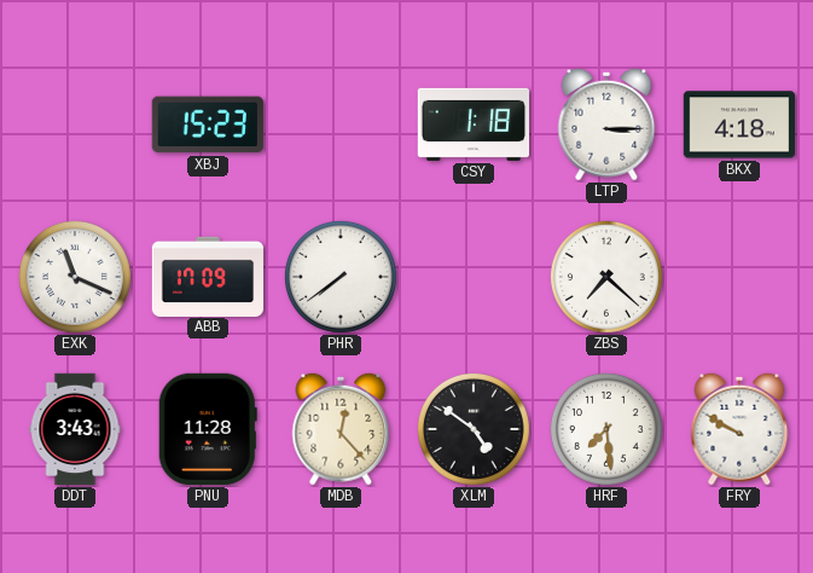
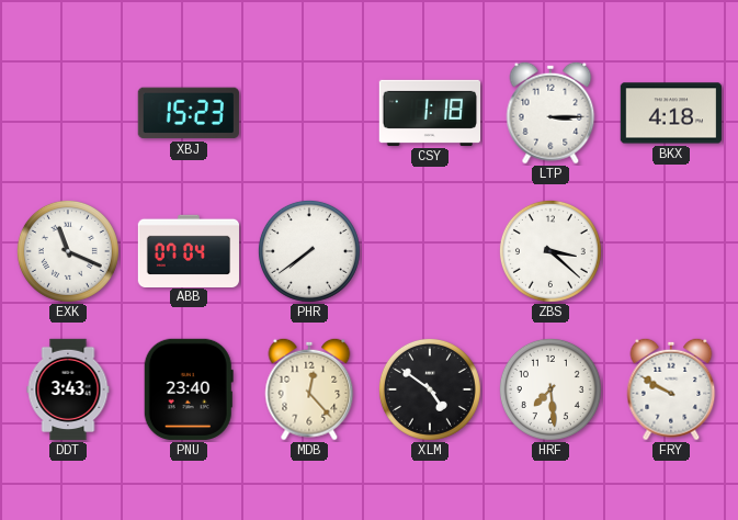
ABB: 17:09 -> 07:04 (189, 250)
ZBS: 7:22 -> 3:22 (550, 251)
PNU: 11:28 -> 23:40 (189, 389)
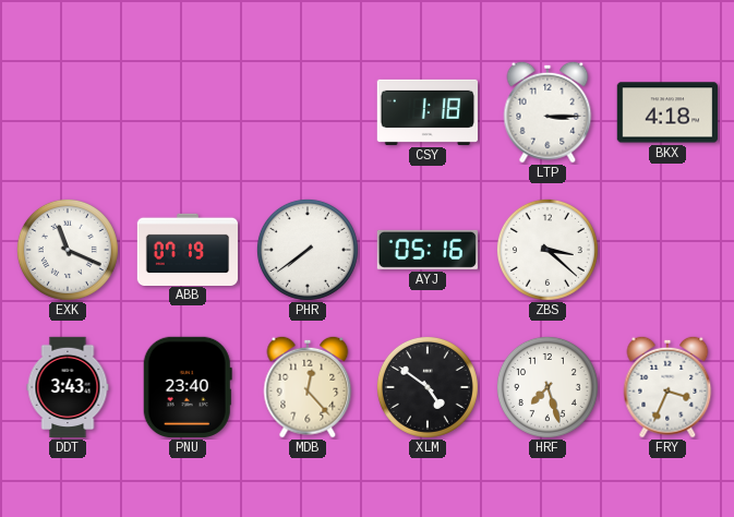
XBJ: 15:23 -> none (189, 113)
ABB: 07:04 -> 07:19 (188, 249)
AYJ: none -> 05:16 (428, 250)
HRF: 7:29 -> 7:27 (548, 387)
FRY: 9:50 -> 3:34 (667, 387)
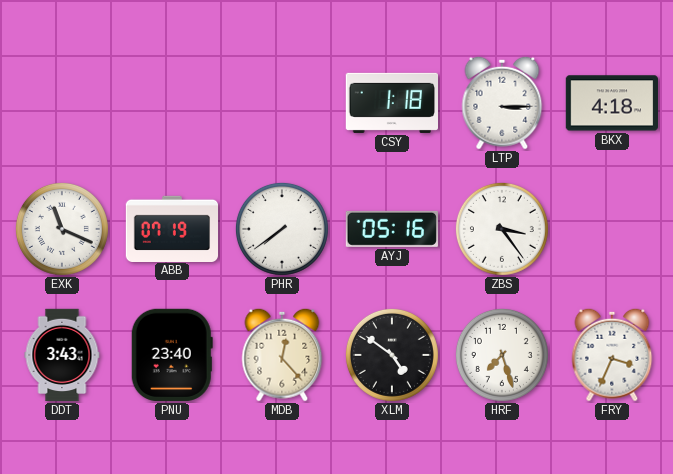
ZBS: 3:22 -> 3:24 (502, 229)
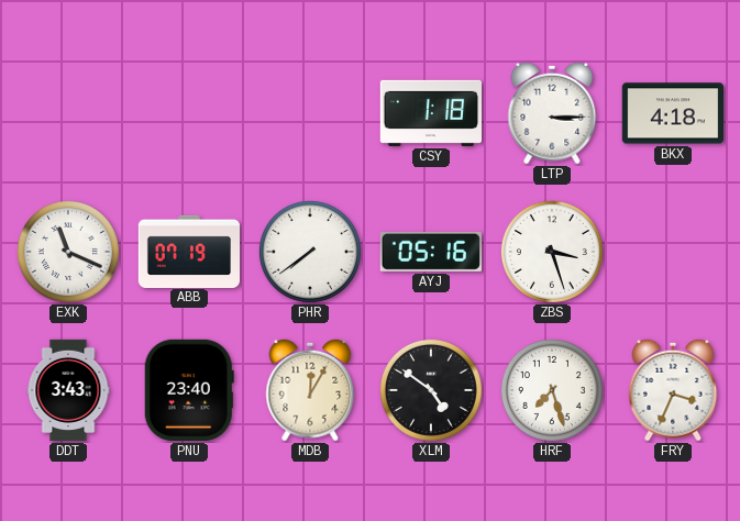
ZBS: 3:24 -> 3:27 (552, 252)
MDB: 12:23 -> 12:05 (310, 390)
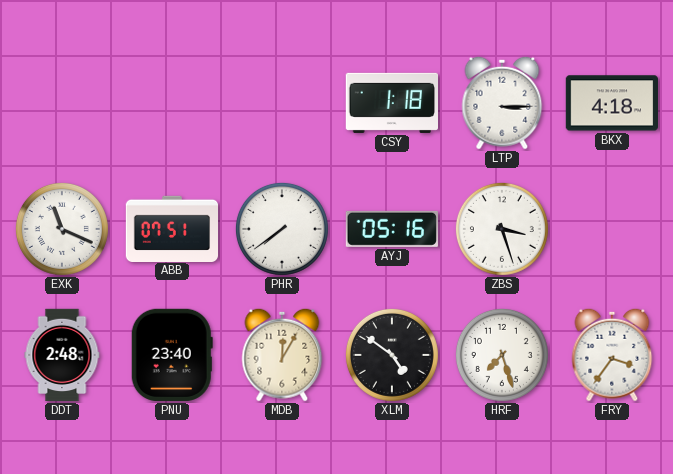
ABB: 07:19 -> 07:51 (172, 228)
DDT: 3:43 -> 2:48 (62, 355)
FRY: 3:34 -> 3:36 (612, 355)
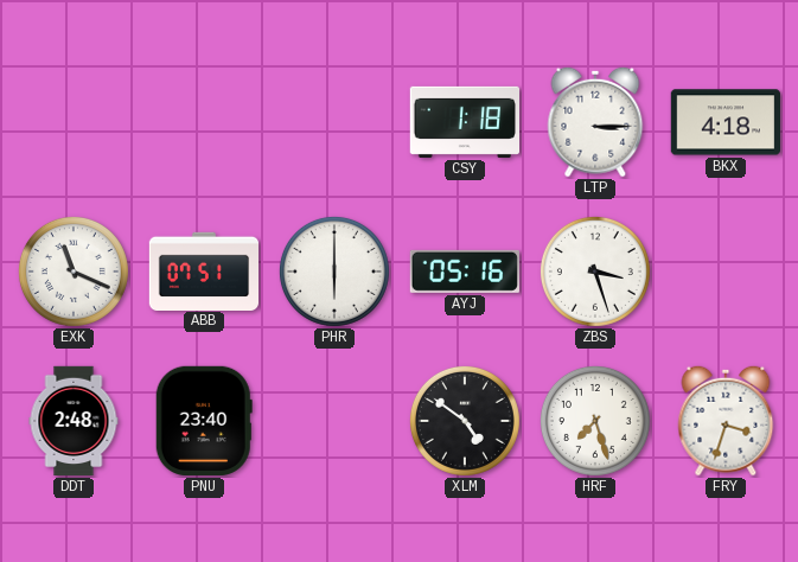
PHR: 7:39 -> 6:00 (334, 272)
MDB: 12:05 -> none (282, 355)
FRY: 3:36 -> 3:33 (726, 421)
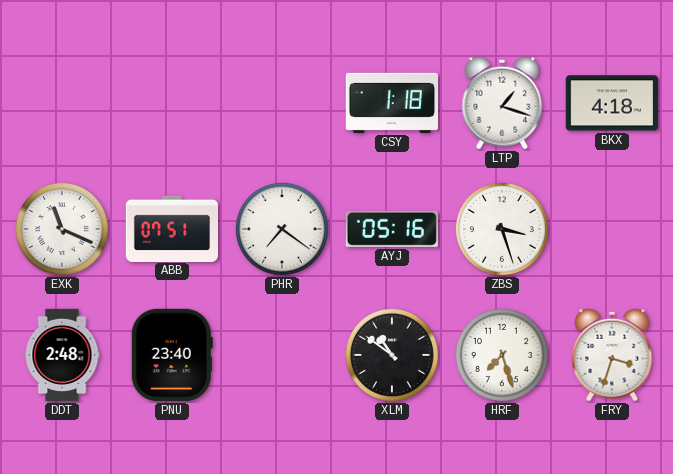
LTP: 3:15 -> 1:18 (502, 103)
PHR: 6:00 -> 7:21 (282, 229)
XLM: 4:51 -> 10:51 (392, 355)
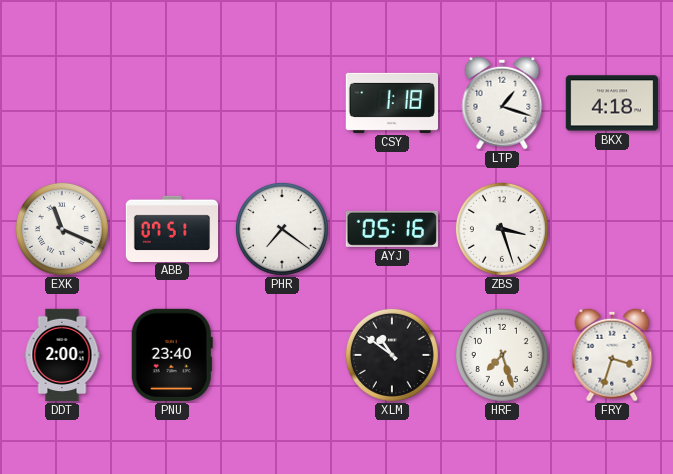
DDT: 2:48 -> 2:00 (62, 355)
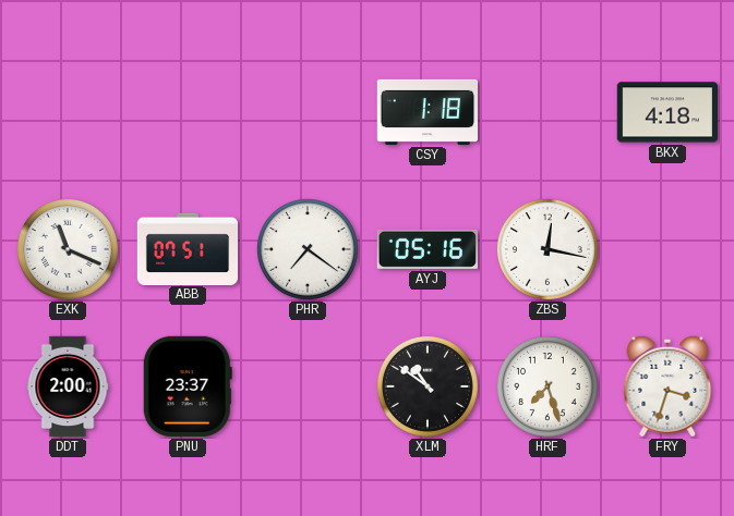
LTP: 1:18 -> none (502, 103)
ZBS: 3:27 -> 12:17 (548, 249)
PNU: 23:40 -> 23:37 (188, 386)
